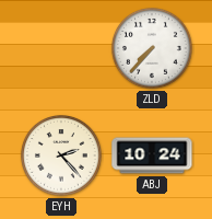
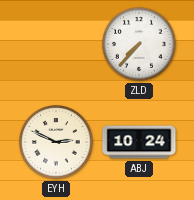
EYH: 2:23 -> 2:49 (57, 143)
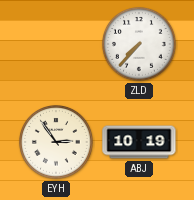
EYH: 2:49 -> 2:54 (57, 143)
ABJ: 10:24 -> 10:19 (139, 142)
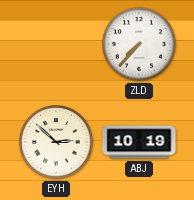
EYH: 2:54 -> 2:52 (57, 143)
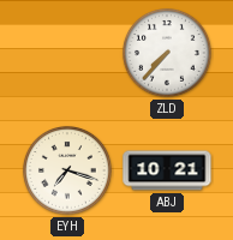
EYH: 2:52 -> 7:18 (68, 172)
ABJ: 10:19 -> 10:21 (167, 170)
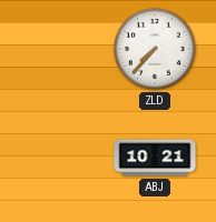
EYH: 7:18 -> none (68, 172)
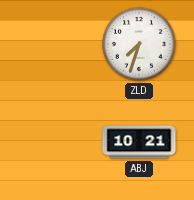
ZLD: 7:37 -> 7:33 (140, 45)
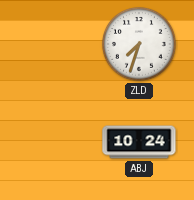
ABJ: 10:21 -> 10:24 (139, 142)
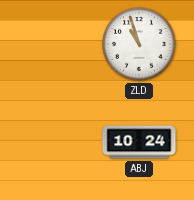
ZLD: 7:33 -> 10:57 (140, 45)
